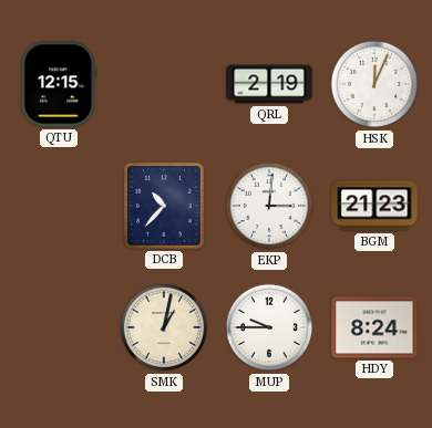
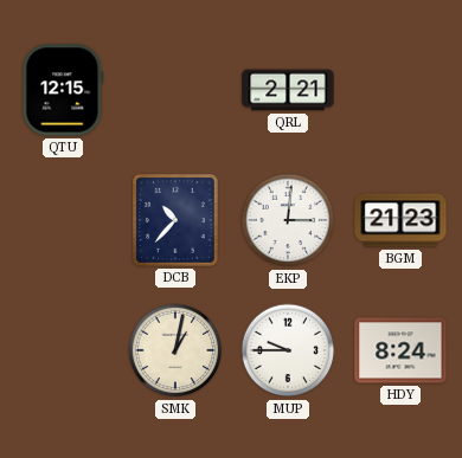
QRL: 2:19 -> 2:21 (288, 90)
HSK: 12:04 -> none (374, 84)
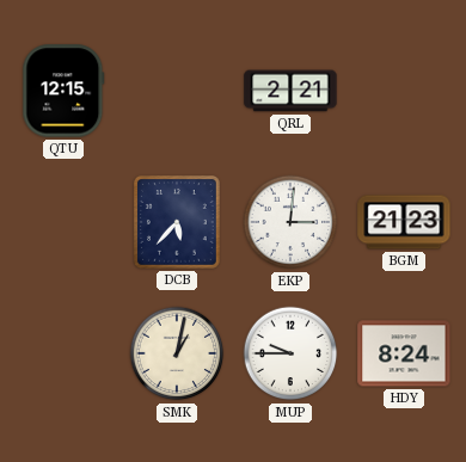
DCB: 10:37 -> 5:37 (177, 223)
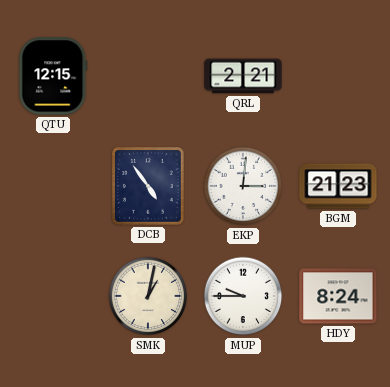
DCB: 5:37 -> 4:54 (148, 187)
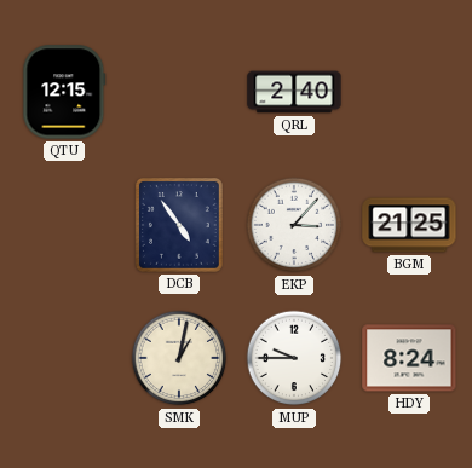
QRL: 2:21 -> 2:40 (294, 92)
EKP: 3:01 -> 3:07 (294, 225)
BGM: 21:23 -> 21:25 (409, 225)
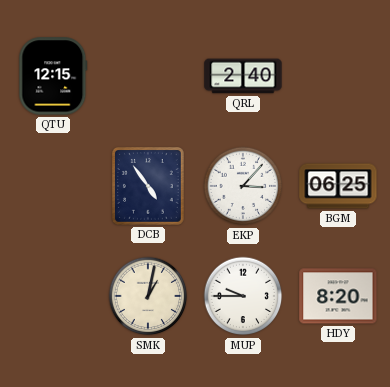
BGM: 21:25 -> 06:25 (338, 186)
HDY: 8:24 -> 8:20 (338, 296)
